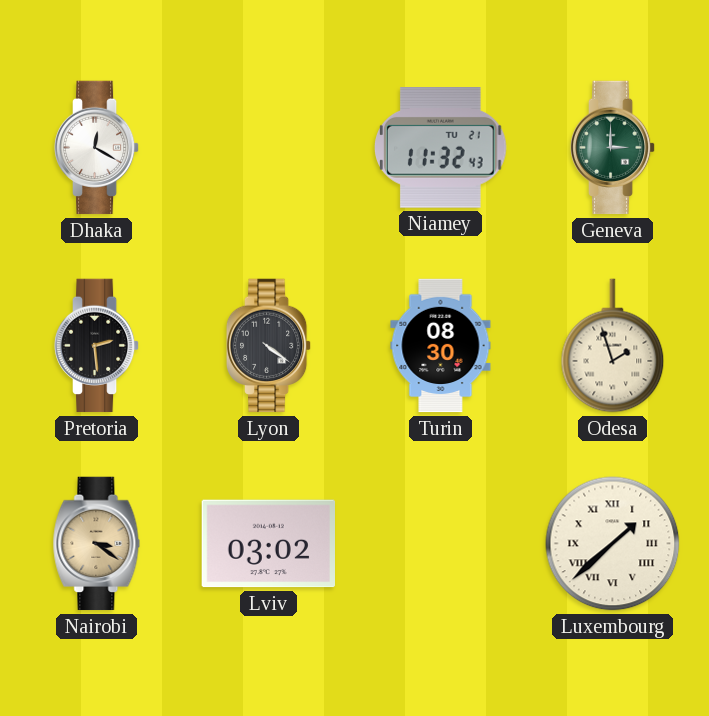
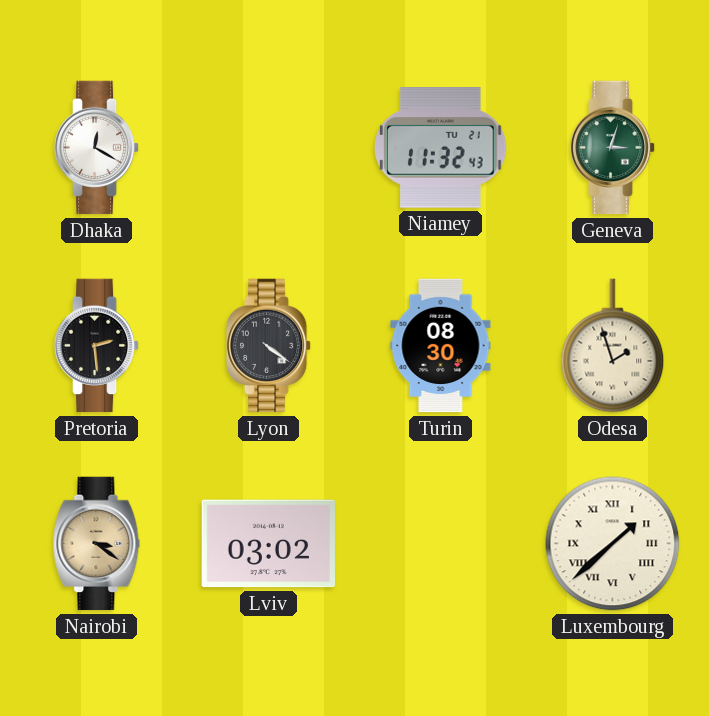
Geneva: 3:00 -> 3:03 (613, 148)
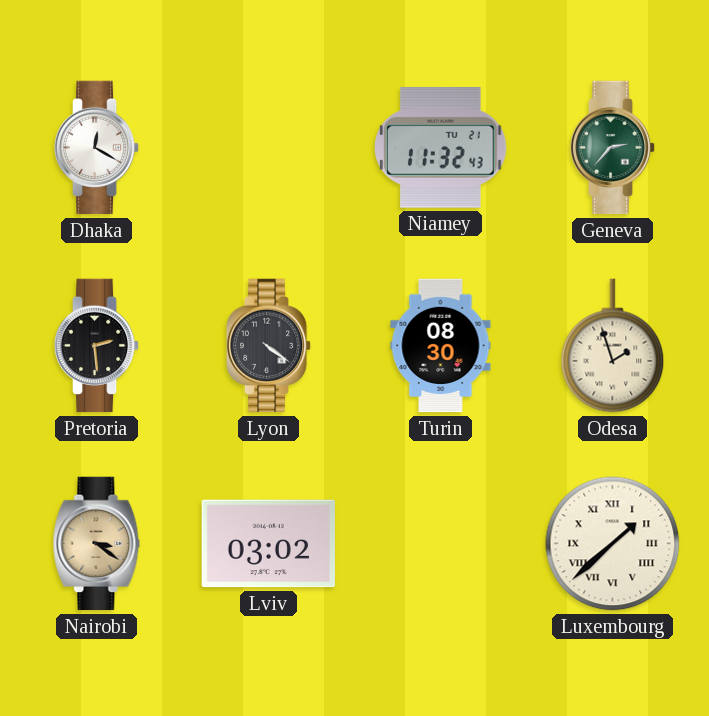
Geneva: 3:03 -> 2:37 (613, 148)
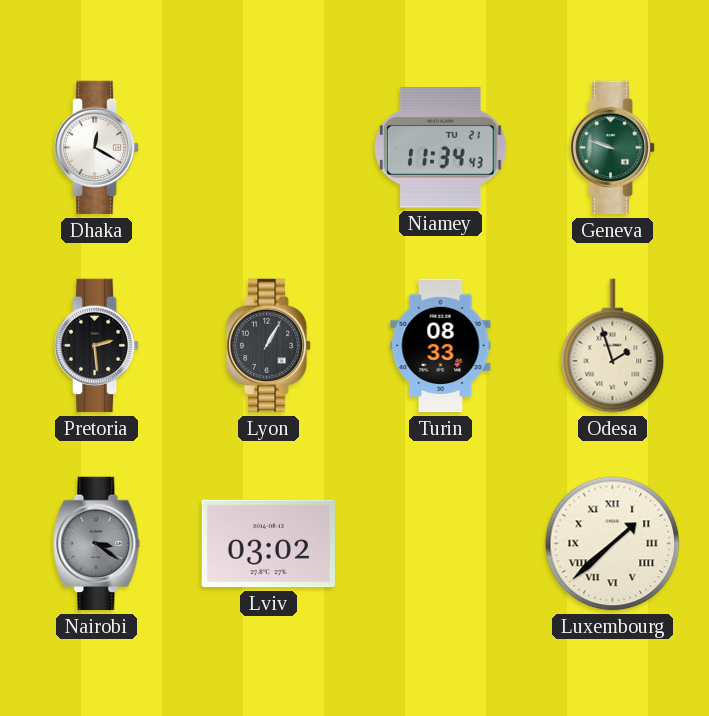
Niamey: 11:32 -> 11:34 (441, 148)
Geneva: 2:37 -> 9:48 (613, 148)
Lyon: 4:21 -> 1:05 (269, 346)
Turin: 08:30 -> 08:33 (441, 346)
Nairobi dial: champagne -> grey (97, 544)
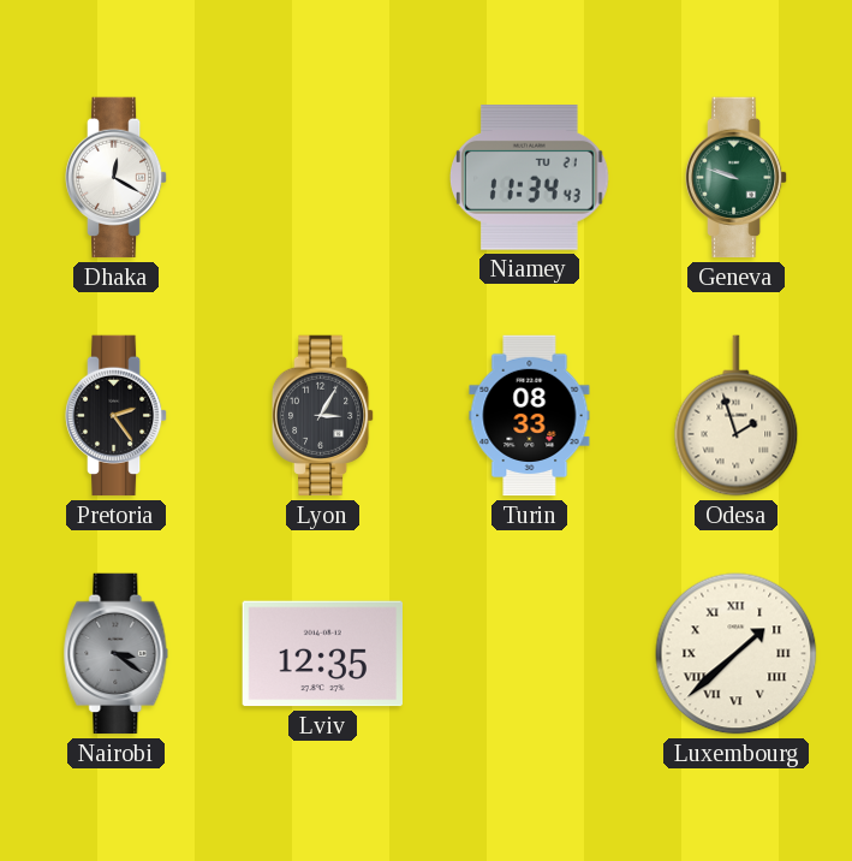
Pretoria: 2:29 -> 2:24 (117, 416)
Lyon: 1:05 -> 3:05 (323, 416)
Lviv: 03:02 -> 12:35 (322, 654)
